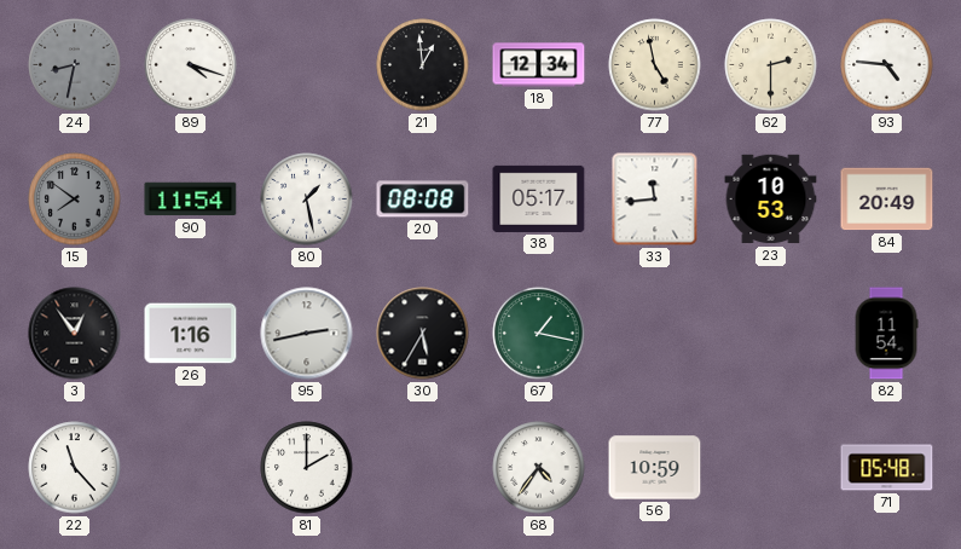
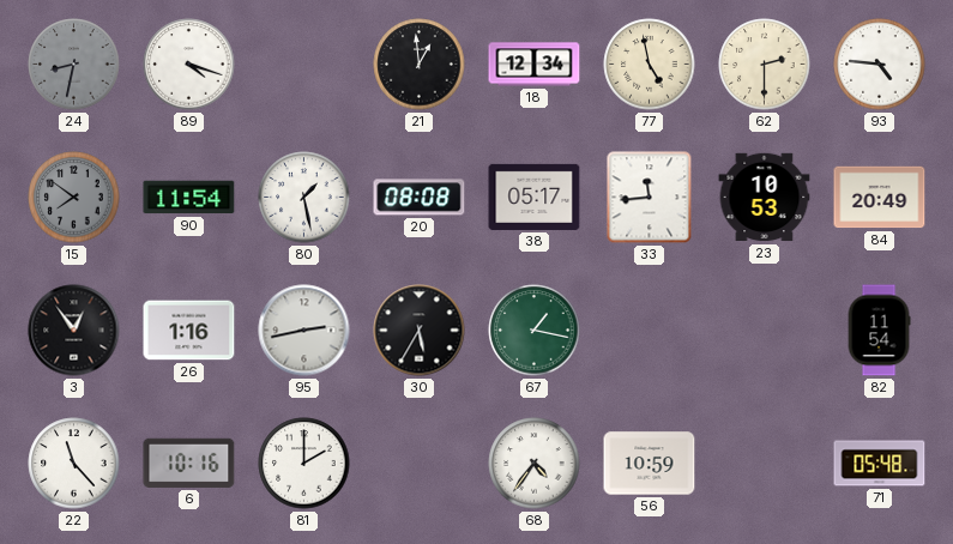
6: none -> 10:16 (189, 463)
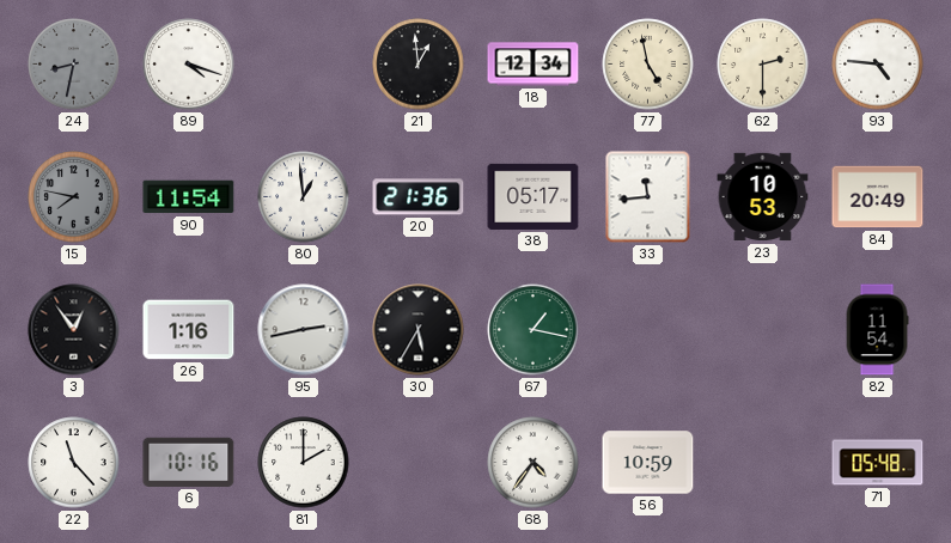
15: 7:51 -> 7:47 (74, 197)
80: 1:28 -> 12:59 (304, 197)
20: 08:08 -> 21:36 (419, 197)
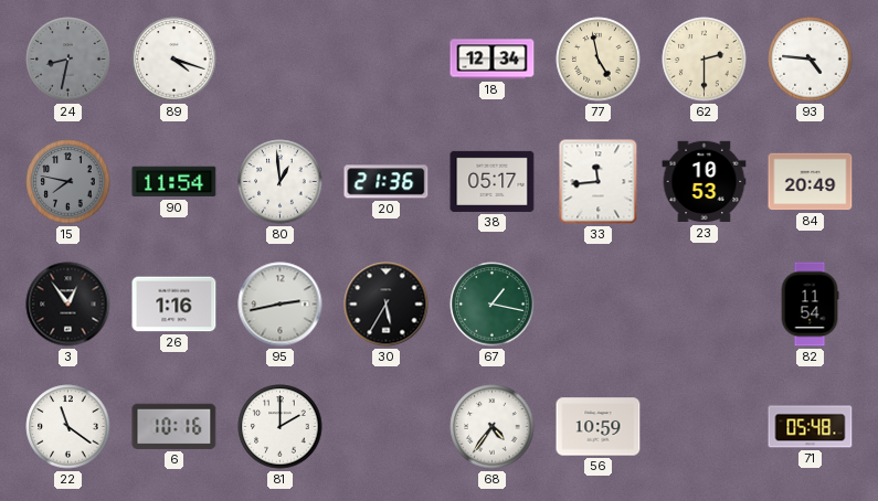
21: 12:59 -> none (419, 65)
22: 11:23 -> 11:21 (68, 427)
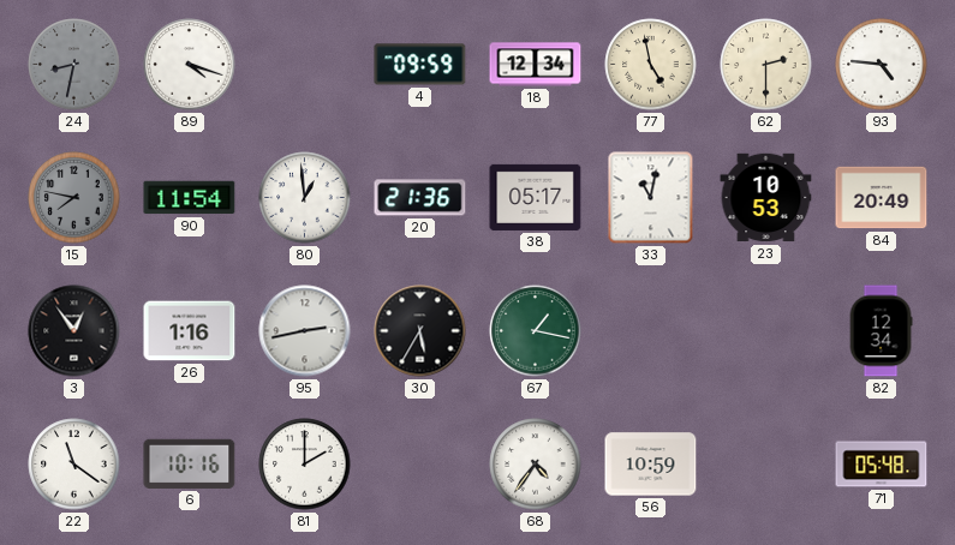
4: none -> 09:59 (420, 65)
33: 11:44 -> 11:02 (651, 198)
82: 11:54 -> 12:34 (881, 331)
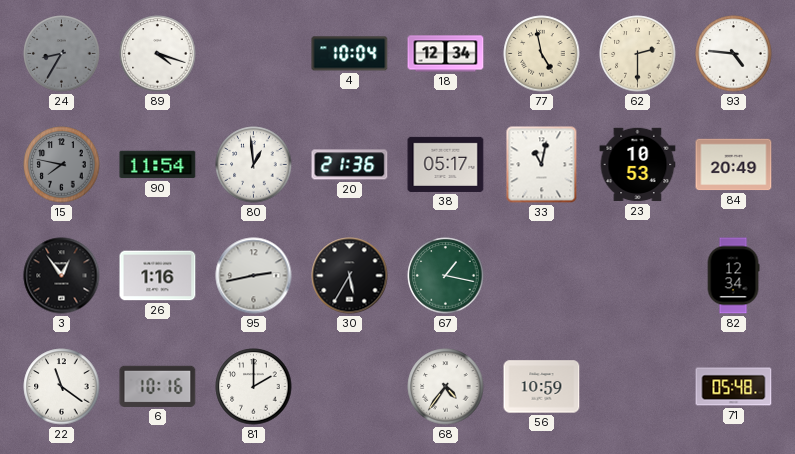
24: 8:32 -> 8:35 (62, 54)
4: 09:59 -> 10:04 (350, 54)
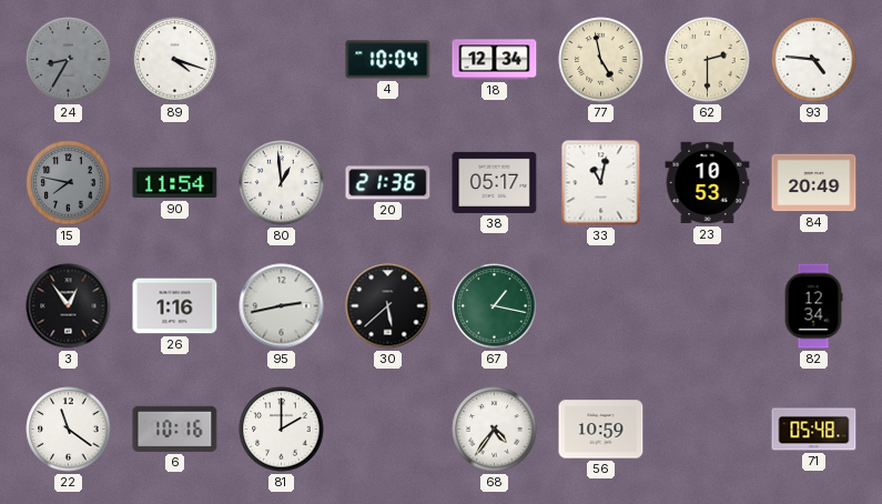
30: 5:35 -> 5:38 (388, 306)
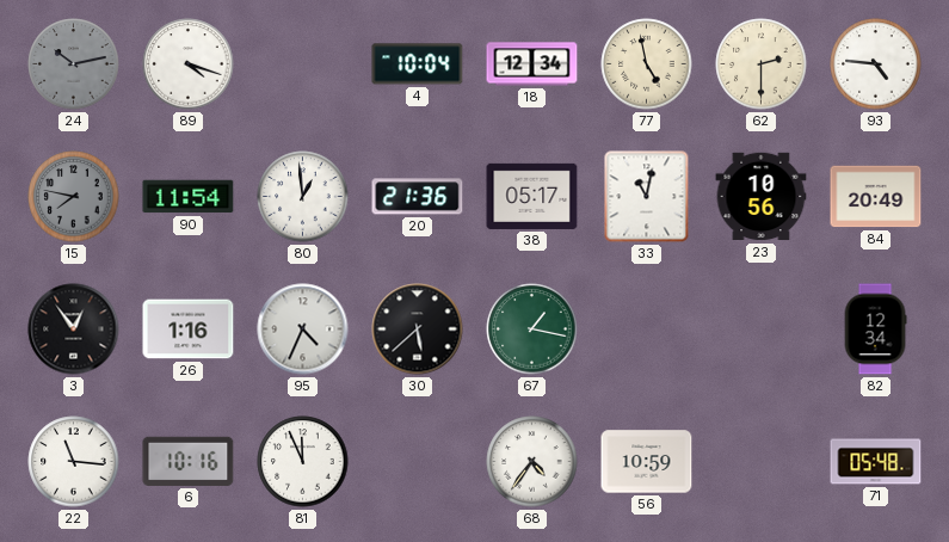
24: 8:35 -> 10:13 (74, 64)
23: 10:53 -> 10:56 (762, 197)
95: 2:43 -> 4:34 (303, 329)
22: 11:21 -> 11:16 (74, 462)
81: 2:00 -> 11:56 (303, 462)
